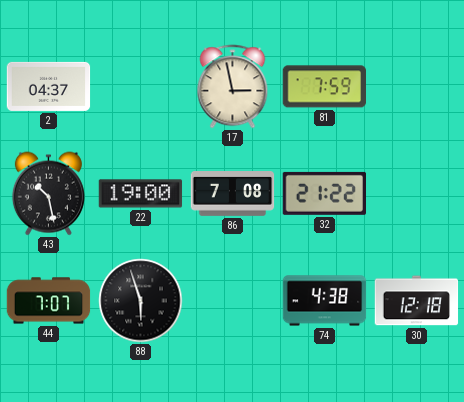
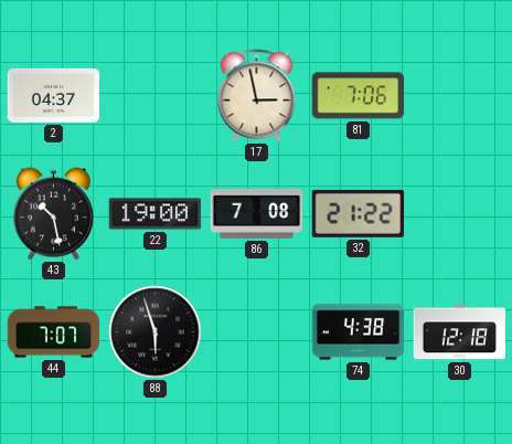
81: 7:59 -> 7:06 (358, 96)
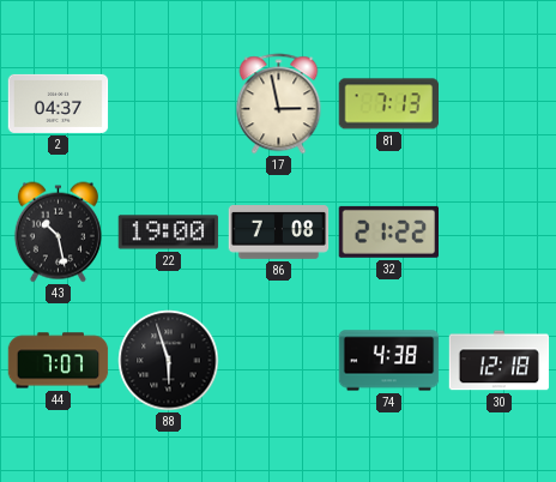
81: 7:06 -> 7:13 (388, 104)
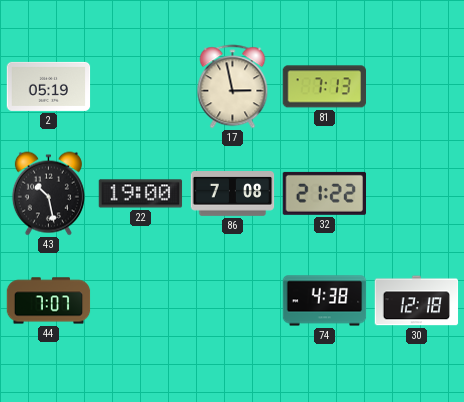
2: 04:37 -> 05:19 (49, 86)
88: 5:57 -> none (169, 361)
